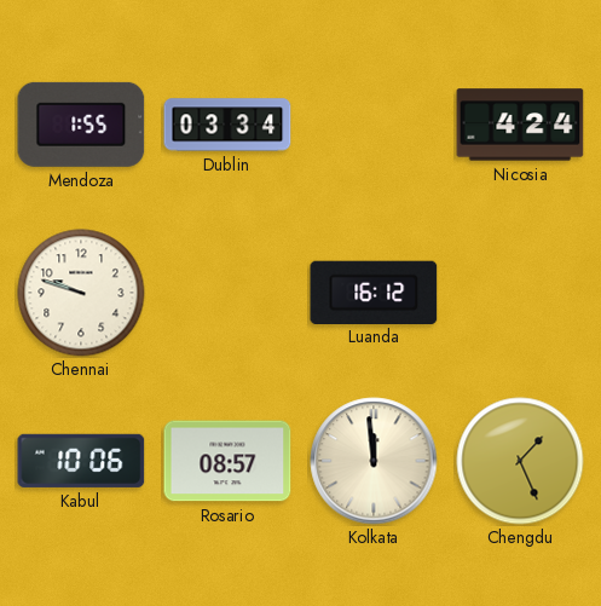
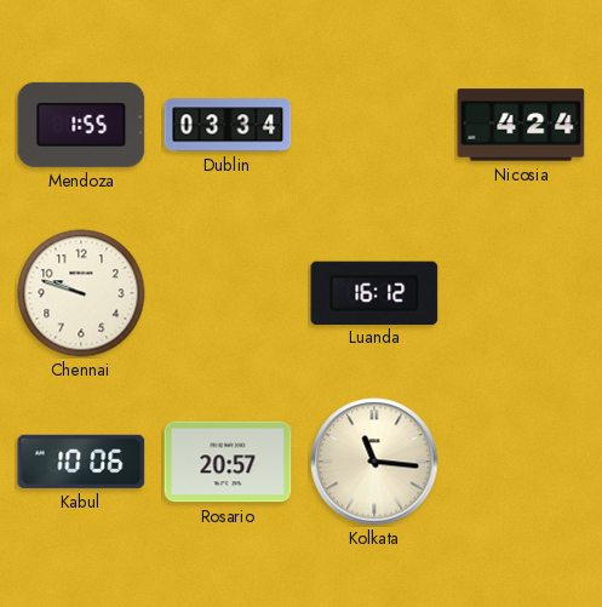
Rosario: 08:57 -> 20:57 (228, 462)
Kolkata: 11:59 -> 11:16 (374, 462)
Chengdu: 1:26 -> none (520, 461)
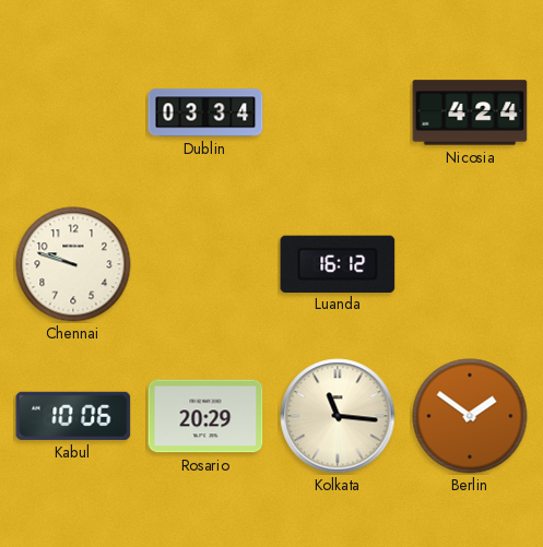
Mendoza: 1:55 -> none (81, 125)
Rosario: 20:57 -> 20:29 (205, 416)
Berlin: none -> 1:51 (470, 416)
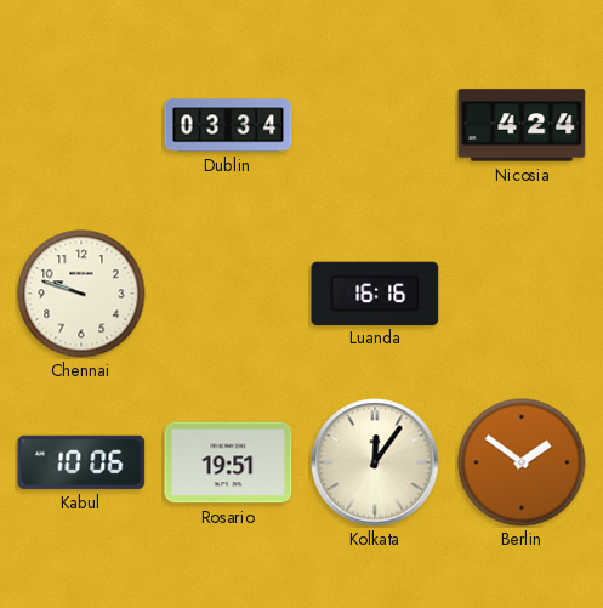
Luanda: 16:12 -> 16:16 (375, 292)
Rosario: 20:29 -> 19:51 (228, 462)
Kolkata: 11:16 -> 12:06 (375, 462)
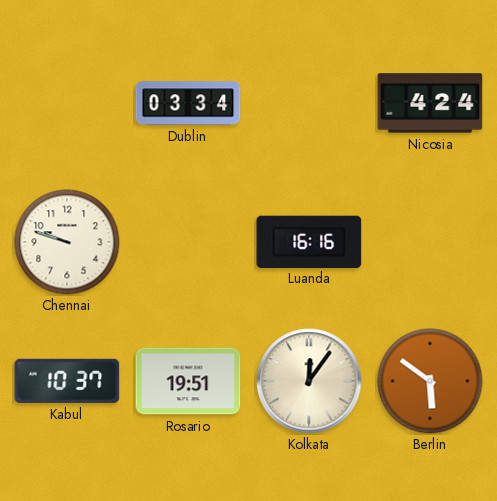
Kabul: 10:06 -> 10:37 (67, 381)
Berlin: 1:51 -> 5:51 (430, 381)
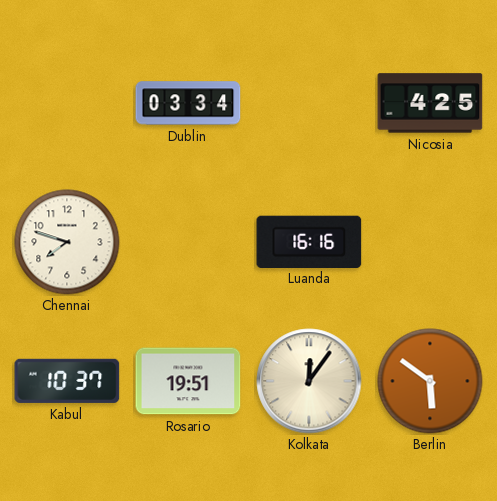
Nicosia: 4:24 -> 4:25 (430, 103)
Chennai: 9:48 -> 7:48 (67, 242)
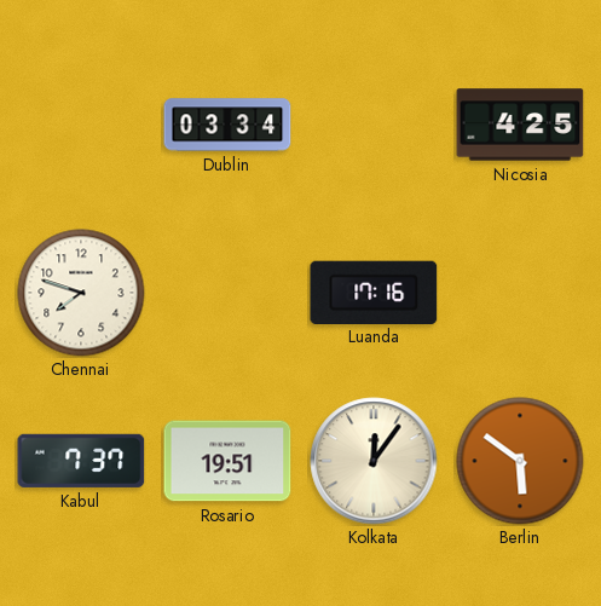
Luanda: 16:16 -> 17:16 (374, 292)
Kabul: 10:37 -> 7:37 (81, 461)
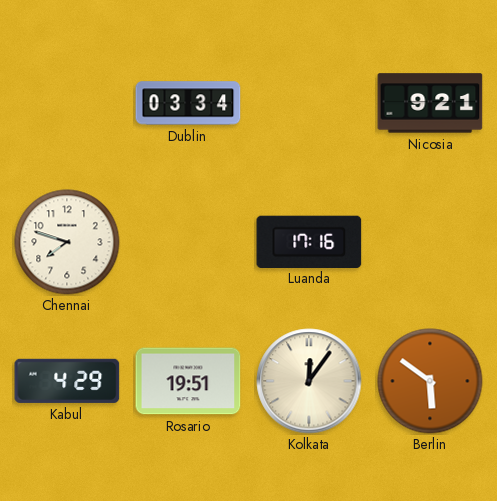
Nicosia: 4:25 -> 9:21 (430, 103)
Kabul: 7:37 -> 4:29 (67, 381)
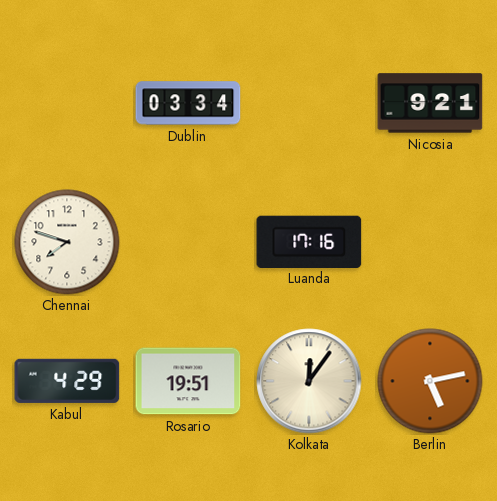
Berlin: 5:51 -> 5:13 (430, 381)
